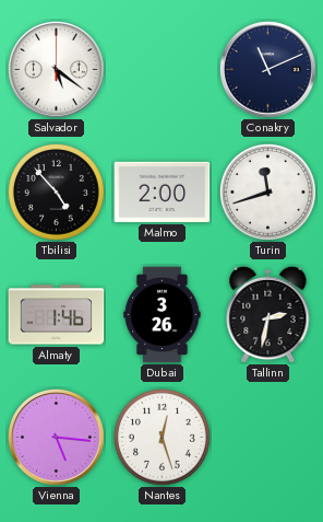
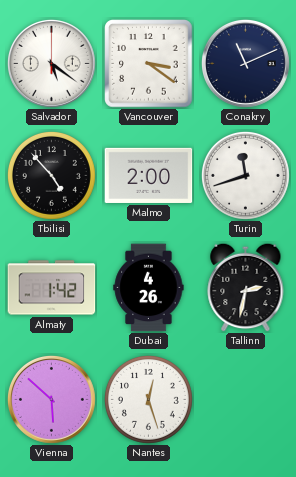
Vancouver: none -> 3:21 (149, 64)
Almaty: 1:46 -> 1:42 (52, 288)
Dubai: 3:26 -> 4:26 (149, 288)
Vienna: 5:16 -> 5:52 (51, 399)
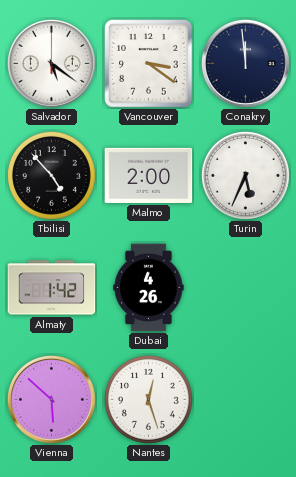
Conakry: 11:11 -> 11:59 (245, 63)
Turin: 11:42 -> 5:34 (245, 175)
Tallinn: 2:32 -> none (246, 287)
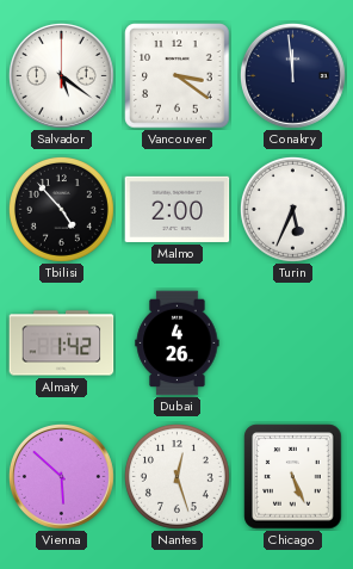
Chicago: none -> 5:26 (293, 477)
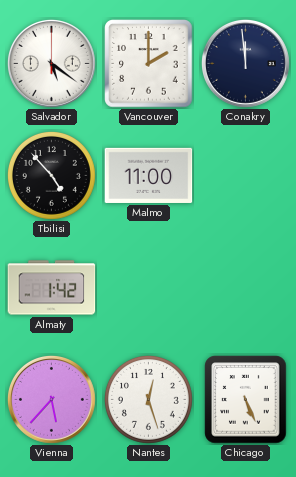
Vancouver: 3:21 -> 2:00 (149, 64)
Malmo: 2:00 -> 11:00 (149, 175)
Turin: 5:34 -> none (292, 209)
Dubai: 4:26 -> none (178, 344)
Vienna: 5:52 -> 5:37 (51, 399)
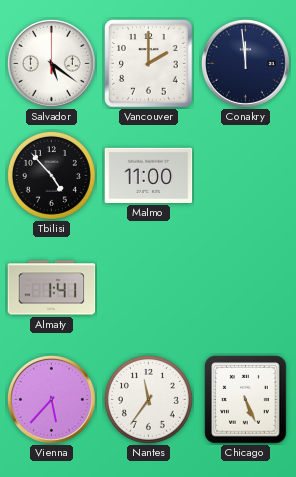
Almaty: 1:42 -> 1:41 (52, 288)
Nantes: 12:27 -> 11:36 (148, 399)
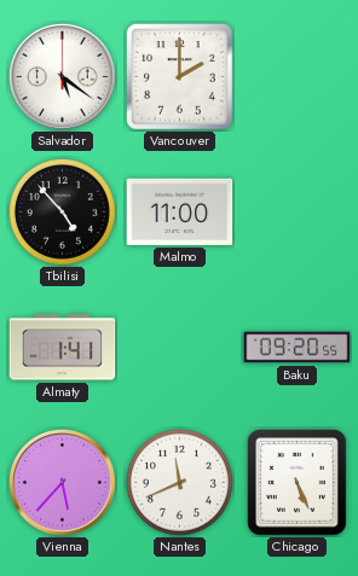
Conakry: 11:59 -> none (245, 63)
Baku: none -> 09:20 (298, 348)
Nantes: 11:36 -> 11:41 (179, 482)
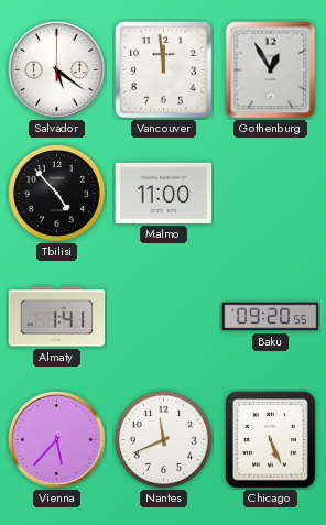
Vancouver: 2:00 -> 11:59 (164, 70)
Gothenburg: none -> 12:55 (271, 70)
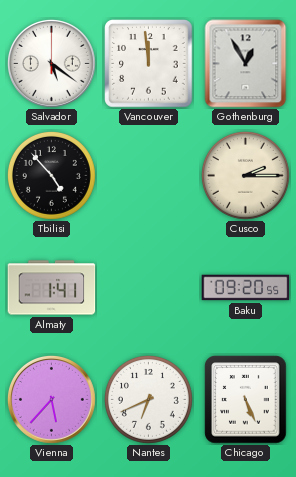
Malmo: 11:00 -> none (164, 193)
Cusco: none -> 2:15 (245, 175)
Nantes: 11:41 -> 6:41 (148, 399)
